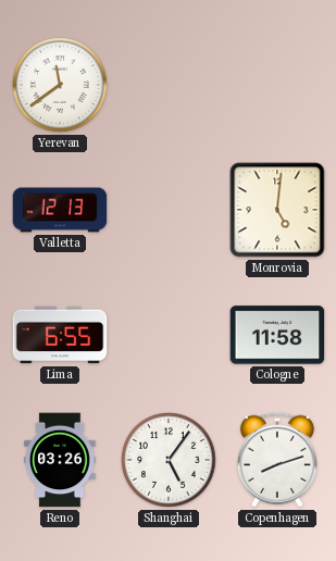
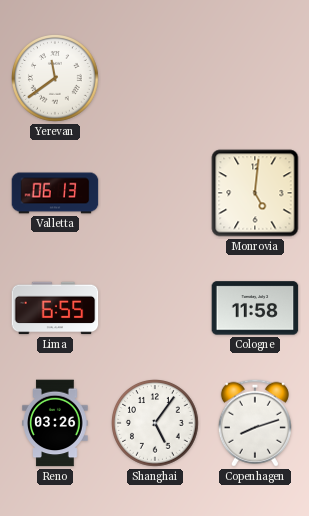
Valletta: 12:13 -> 06:13 (55, 193)
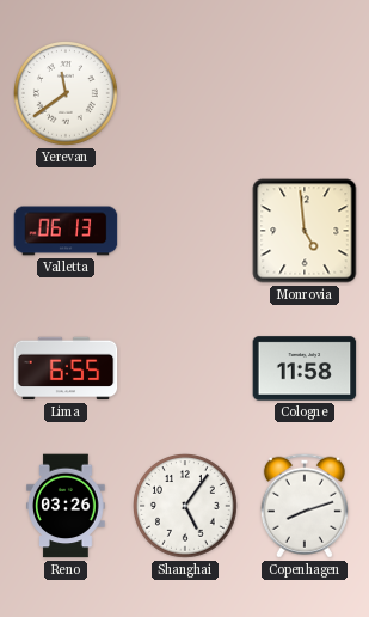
Monrovia: 5:01 -> 4:59 (305, 231)
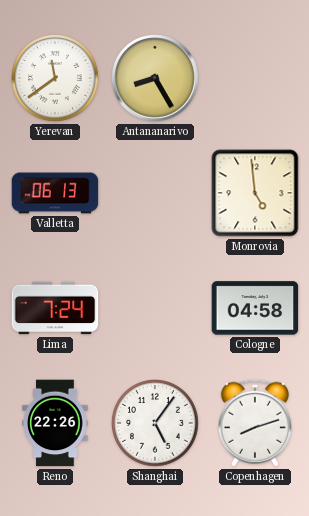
Antananarivo: none -> 8:25 (155, 78)
Lima: 6:55 -> 7:24 (55, 308)
Cologne: 11:58 -> 04:58 (255, 308)
Reno: 03:26 -> 22:26 (55, 423)
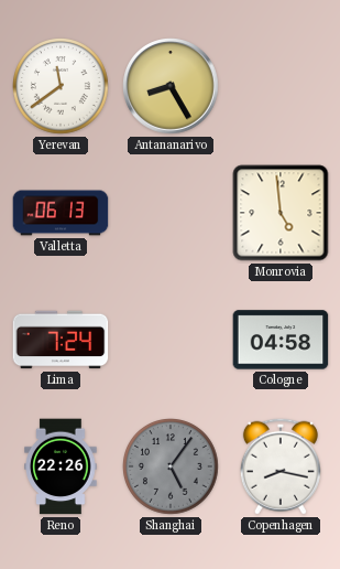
Shanghai dial: white -> grey (172, 468)
Copenhagen: 8:12 -> 8:17 (281, 466)
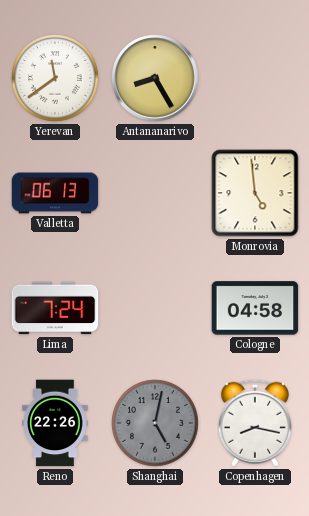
Shanghai: 5:06 -> 5:02 (156, 424)
